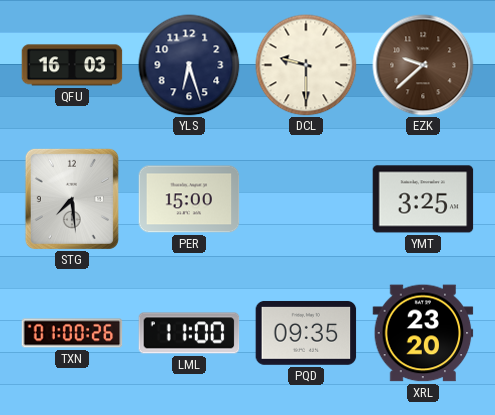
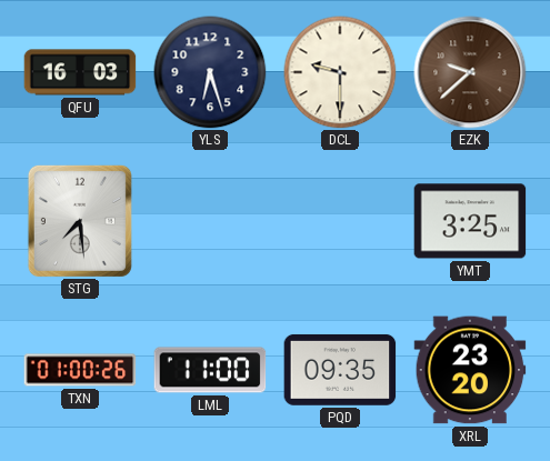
PER: 15:00 -> none (189, 199)
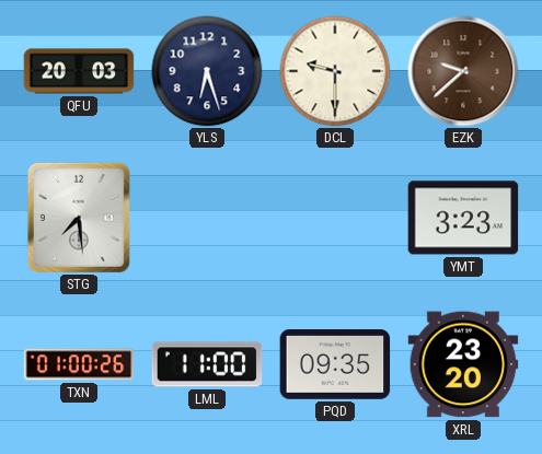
QFU: 16:03 -> 20:03 (79, 71)
YMT: 3:25 -> 3:23 (463, 218)
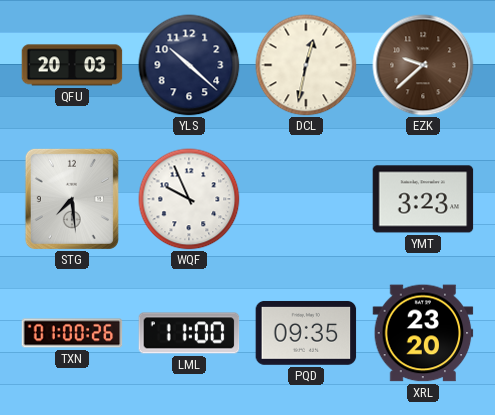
YLS: 6:27 -> 10:22 (189, 65)
DCL: 9:30 -> 12:32 (306, 65)
WQF: none -> 9:56 (189, 199)
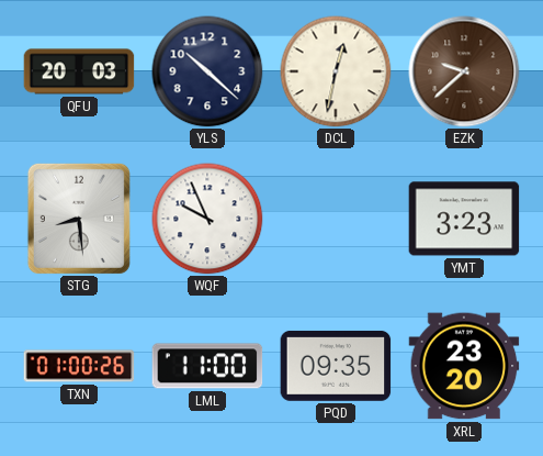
STG: 7:29 -> 8:29 (79, 219)
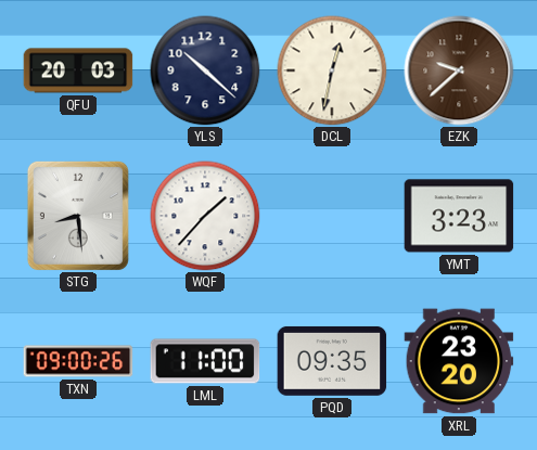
WQF: 9:56 -> 1:37 (205, 216)
TXN: 01:00 -> 09:00 (78, 361)
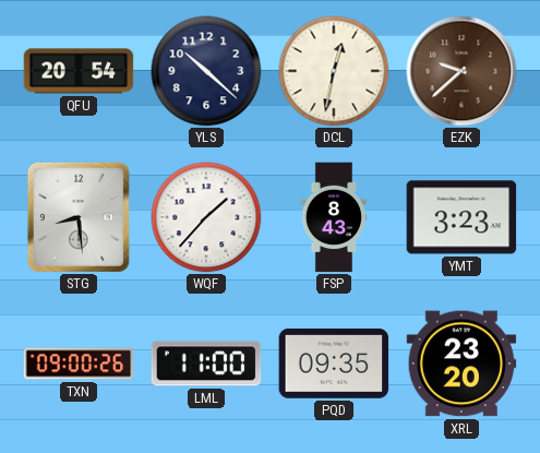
QFU: 20:03 -> 20:54 (79, 71)
FSP: none -> 8:43 (333, 217)
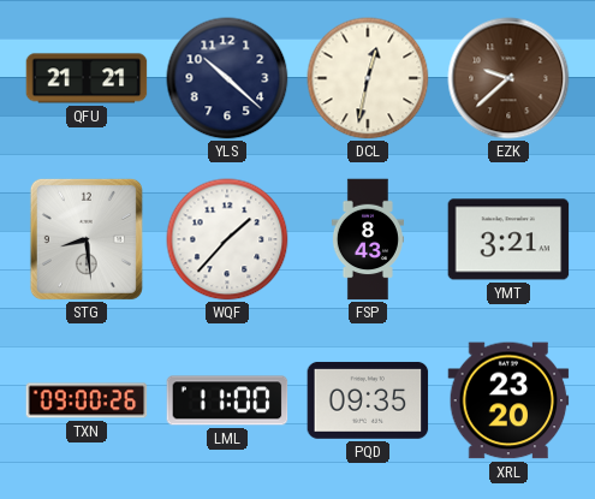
QFU: 20:54 -> 21:21 (87, 78)
YMT: 3:23 -> 3:21 (508, 239)
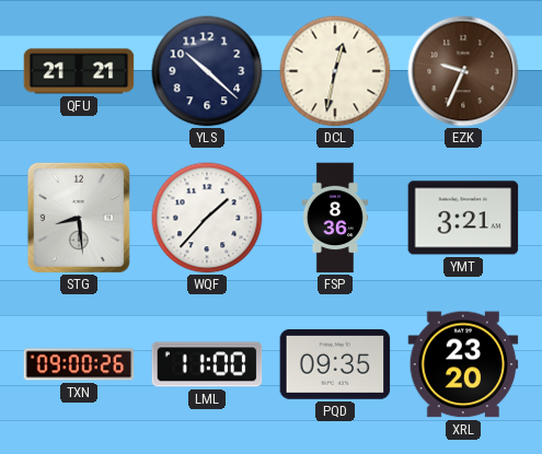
EZK: 9:38 -> 9:34 (463, 71)
FSP: 8:43 -> 8:36 (334, 218)
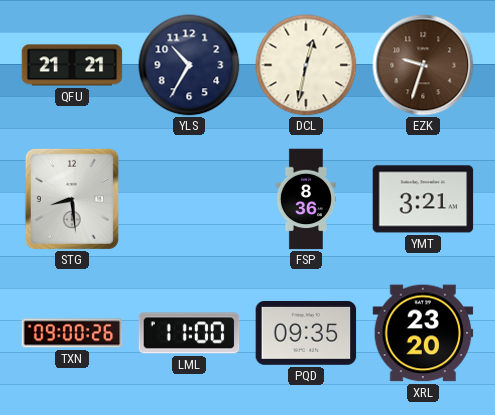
YLS: 10:22 -> 10:35 (189, 65)
EZK: 9:34 -> 9:33 (423, 65)
WQF: 1:37 -> none (207, 218)
